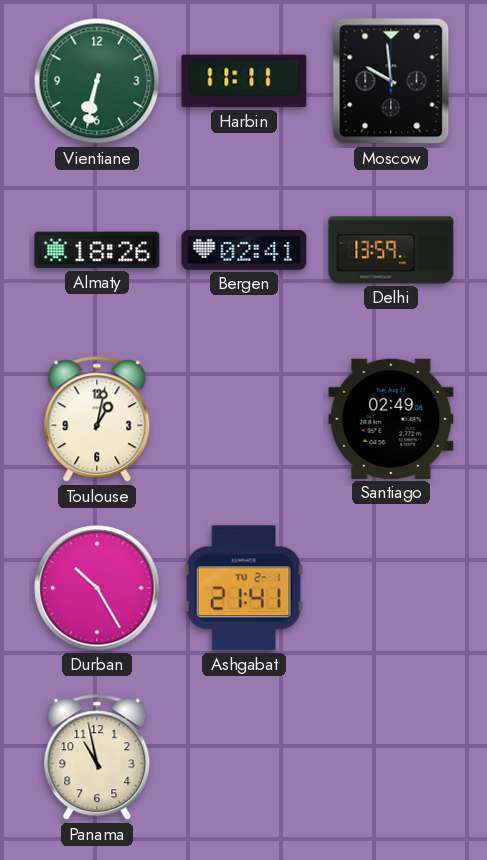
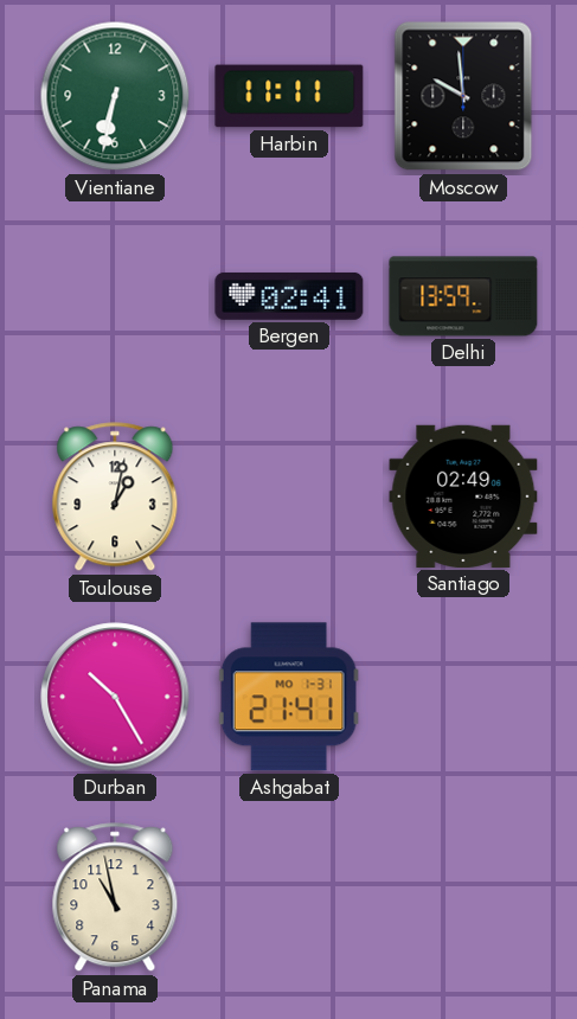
Almaty: 18:26 -> none (97, 250)
Ashgabat date: TU 2-1 -> MO 1-31 (289, 697)
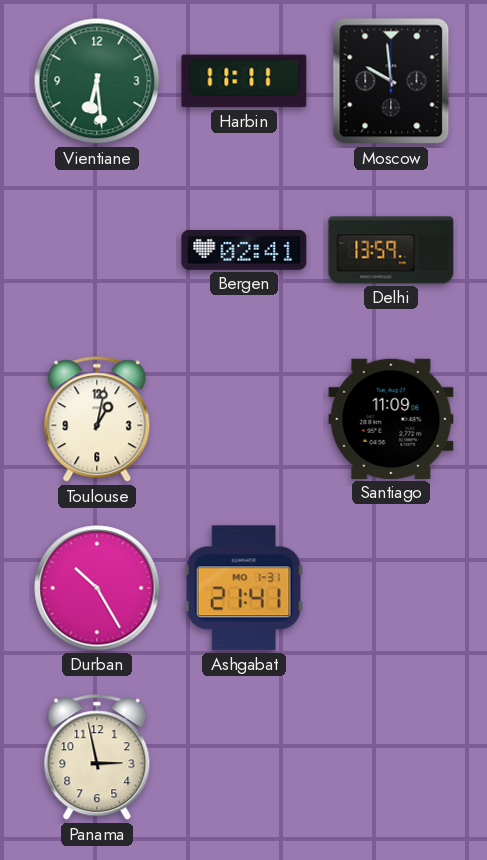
Vientiane: 6:32 -> 6:29 (97, 81)
Santiago: 02:49 -> 11:09 (391, 419)
Panama: 10:58 -> 2:58 (97, 758)
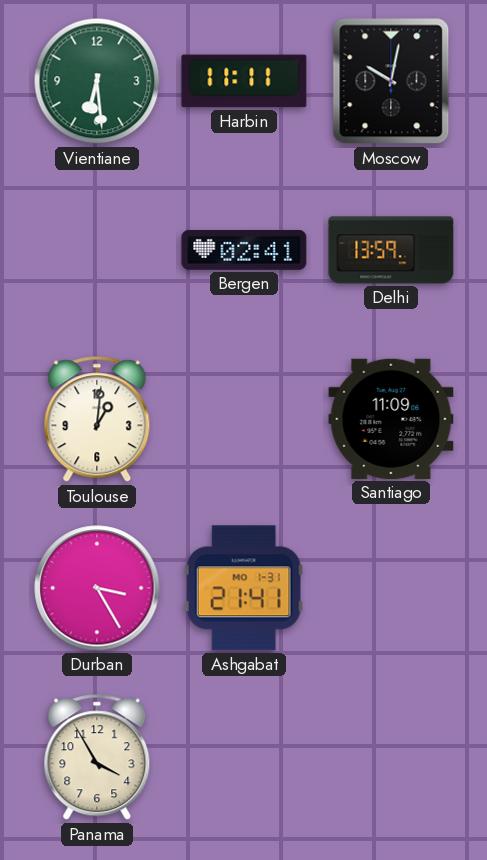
Moscow: 9:59 -> 10:02 (391, 81)
Toulouse: 1:02 -> 1:01 (97, 420)
Durban: 10:25 -> 3:25 (97, 588)
Panama: 2:58 -> 3:55 (97, 758)
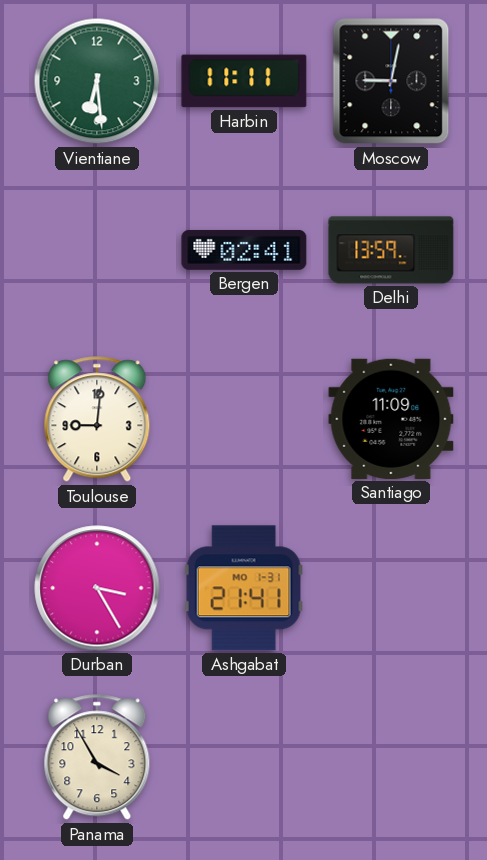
Moscow: 10:02 -> 9:02 (391, 81)
Toulouse: 1:01 -> 9:01 (97, 420)
